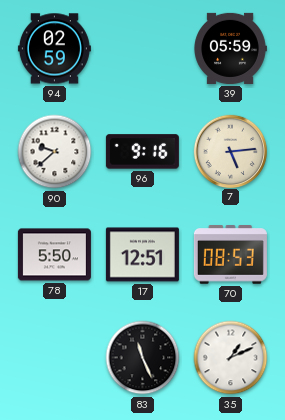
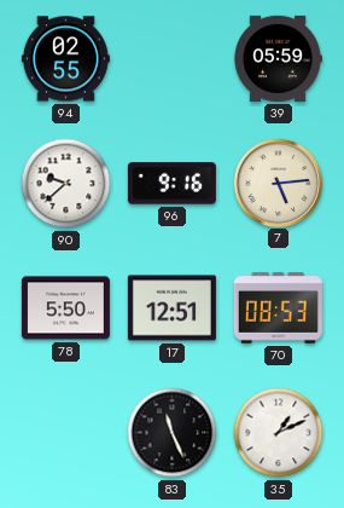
94: 02:59 -> 02:55 (65, 59)
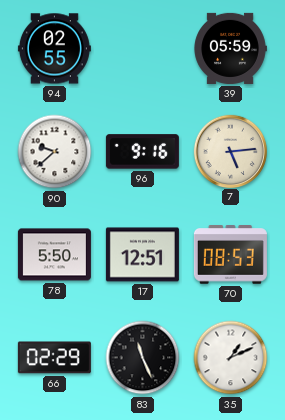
66: none -> 02:29 (54, 358)
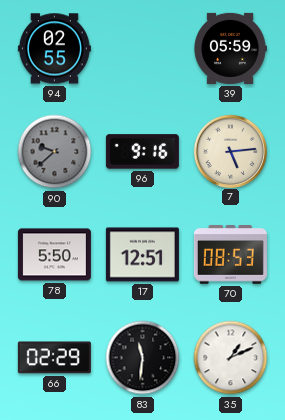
90 dial: white -> grey (55, 152)
83: 11:26 -> 11:31 (143, 358)
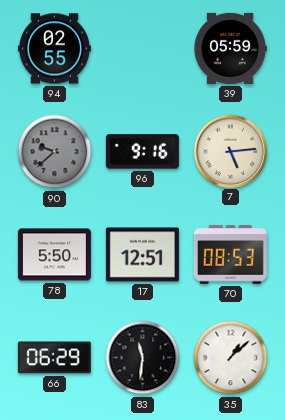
66: 02:29 -> 06:29 (54, 358)
35: 1:11 -> 1:08 (231, 358)
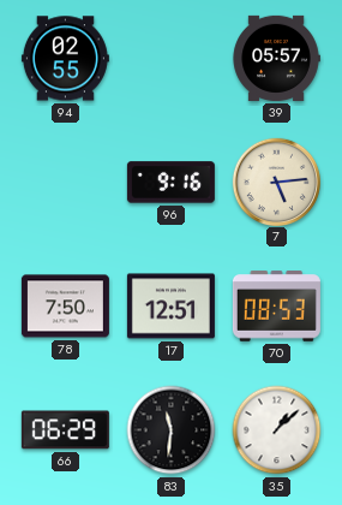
39: 05:59 -> 05:57 (276, 58)
90: 9:38 -> none (55, 152)
78: 5:50 -> 7:50 (65, 307)
